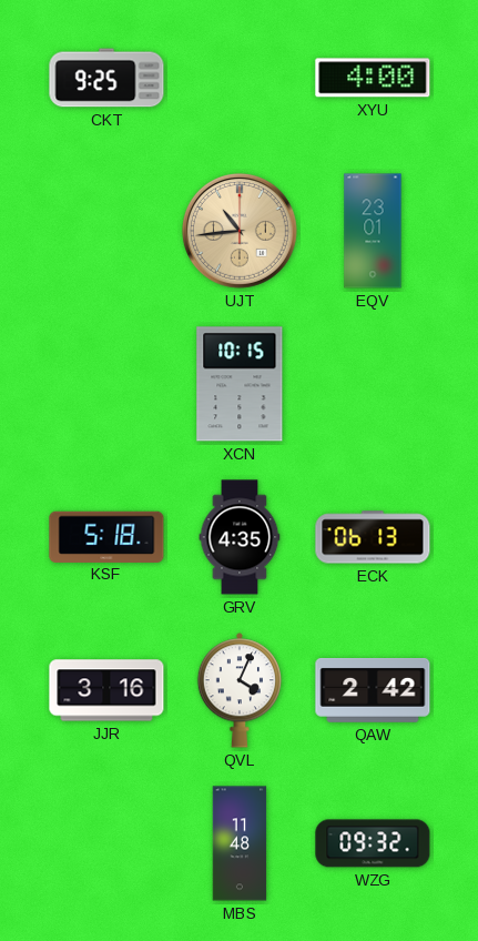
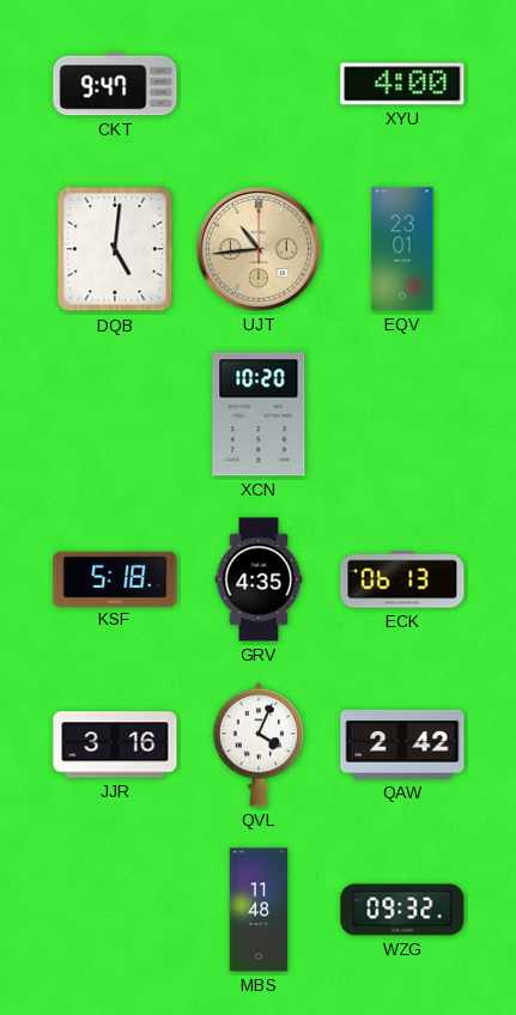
CKT: 9:25 -> 9:47 (115, 84)
DQB: none -> 5:01 (115, 249)
XCN: 10:15 -> 10:20 (259, 414)
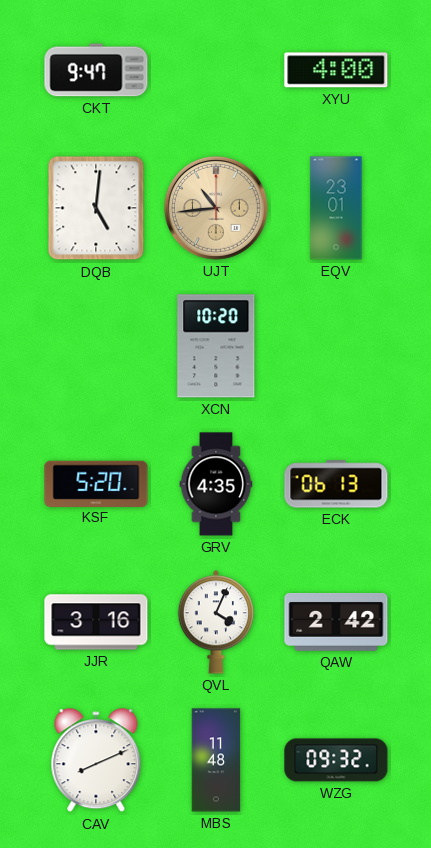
KSF: 5:18 -> 5:20 (96, 483)
CAV: none -> 8:11 (96, 761)
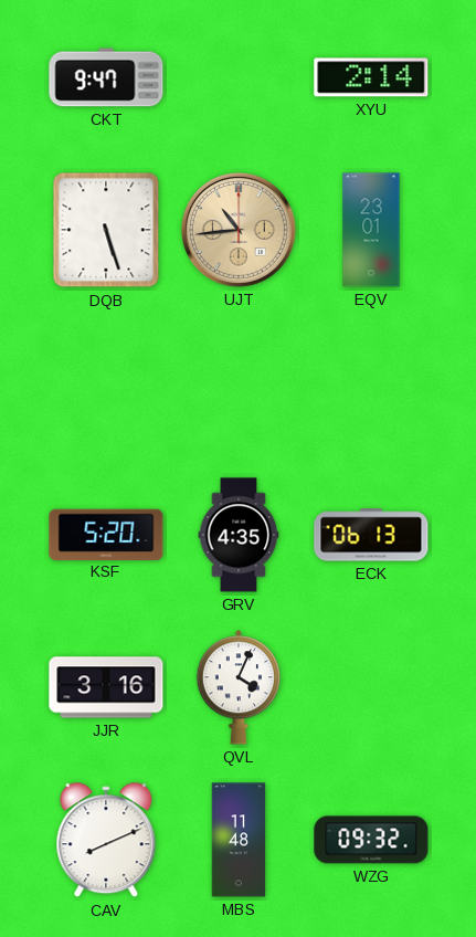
XYU: 4:00 -> 2:14 (371, 77)
DQB: 5:01 -> 5:27 (106, 230)
XCN: 10:20 -> none (216, 346)
QAW: 2:42 -> none (336, 623)
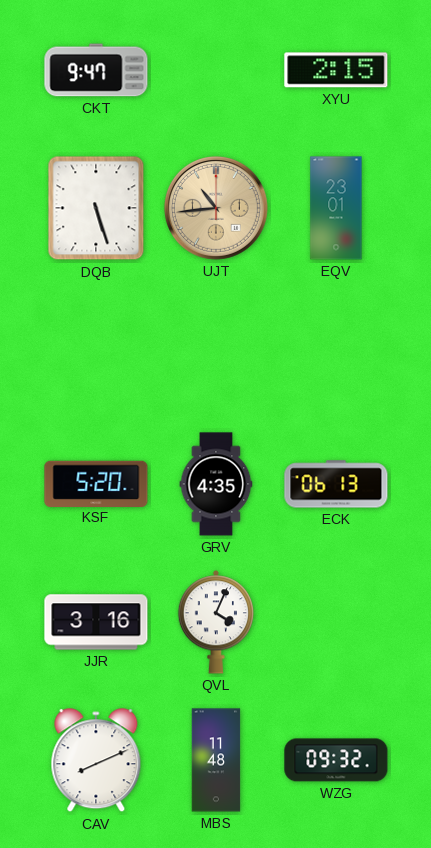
XYU: 2:14 -> 2:15 (336, 70)
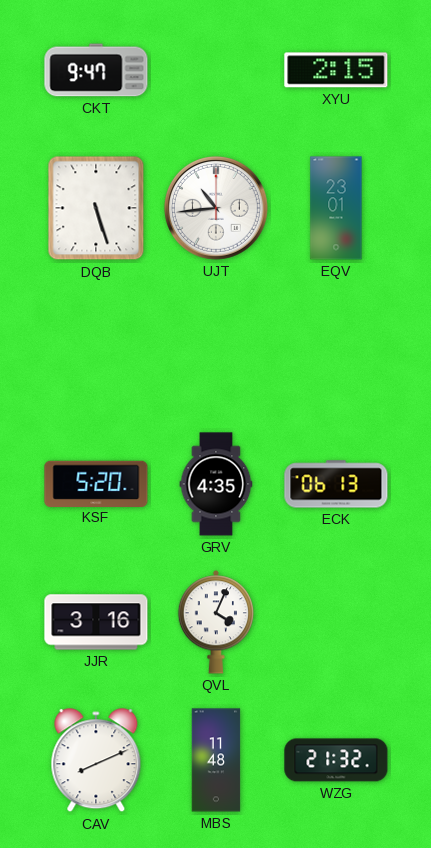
UJT dial: champagne -> white (216, 208)
WZG: 09:32 -> 21:32 (336, 760)
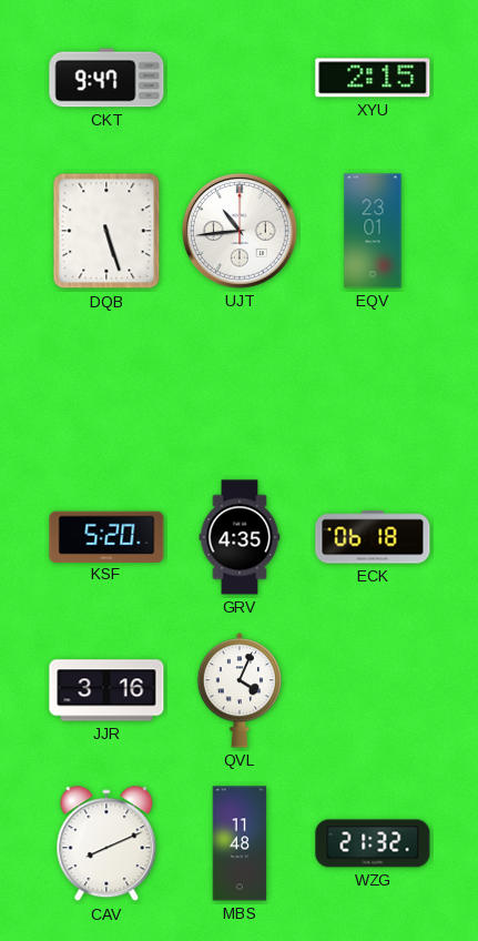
ECK: 06:13 -> 06:18 (373, 537)
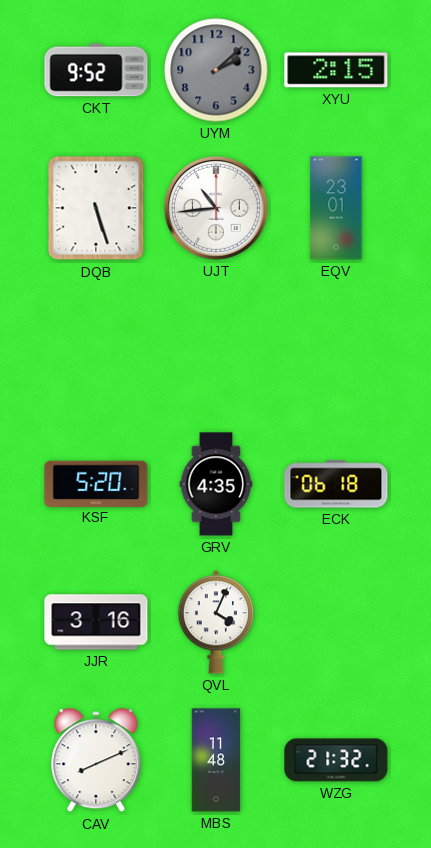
CKT: 9:47 -> 9:52 (96, 70)
UYM: none -> 2:08 (216, 70)
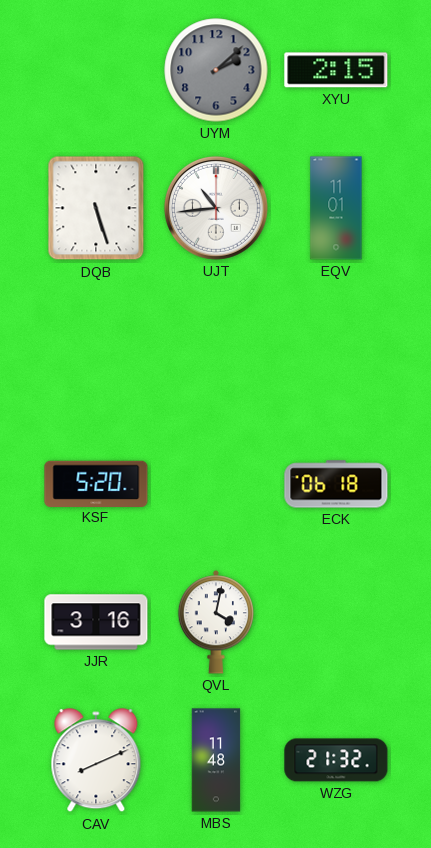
CKT: 9:52 -> none (96, 70)
EQV: 23:01 -> 11:01 (336, 208)
GRV: 4:35 -> none (216, 484)
QVL: 4:04 -> 4:02 (215, 622)
